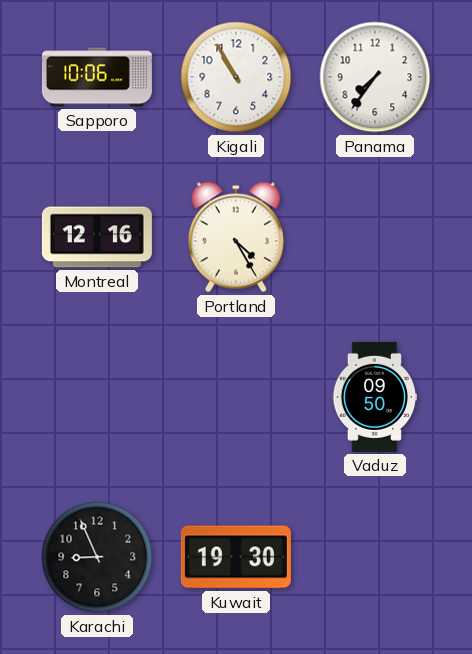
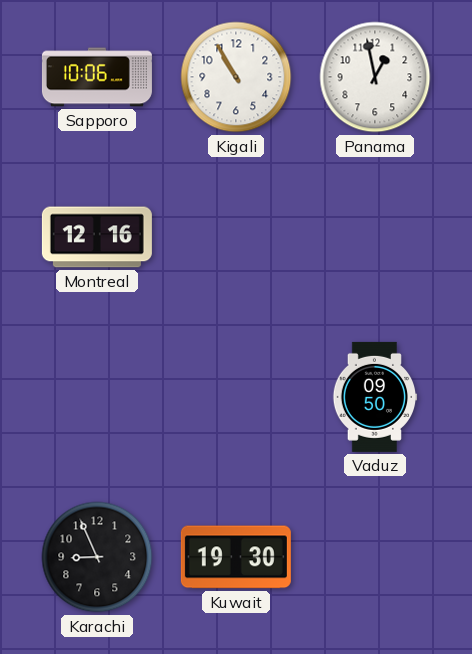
Panama: 7:36 -> 12:58 (375, 77)
Portland: 4:25 -> none (236, 237)
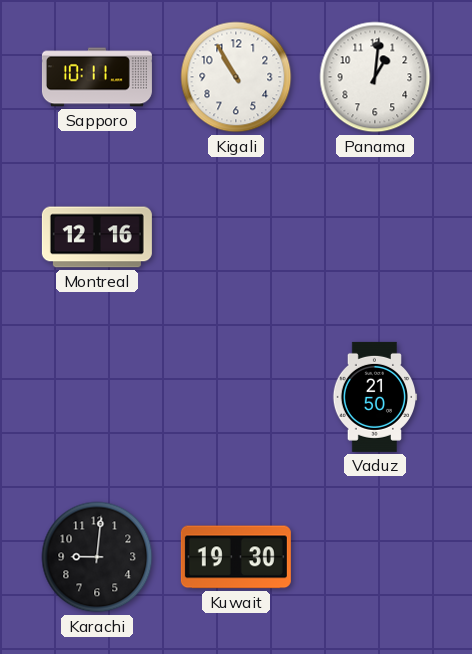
Sapporo: 10:06 -> 10:11 (97, 77)
Panama: 12:58 -> 1:01 (375, 77)
Vaduz: 09:50 -> 21:50 (375, 397)
Karachi: 8:56 -> 9:01 (97, 557)
